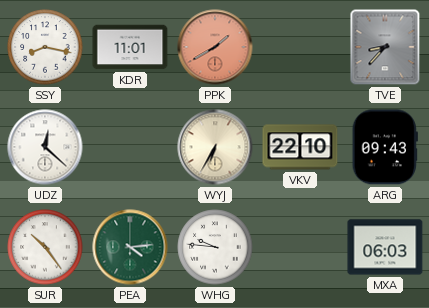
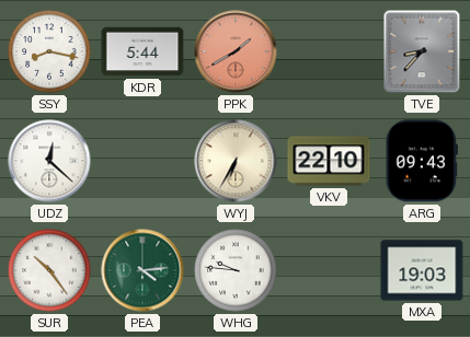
KDR: 11:01 -> 5:44 (142, 51)
MXA: 06:03 -> 19:03 (422, 270)
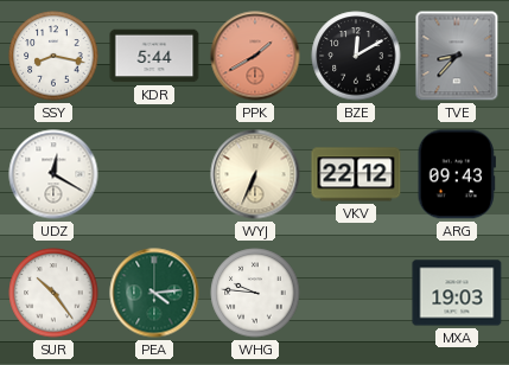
BZE: none -> 12:10 (356, 56)
UDZ: 12:22 -> 12:20 (53, 174)
WYJ: 6:35 -> 6:34 (255, 174)
VKV: 22:10 -> 22:12 (356, 174)
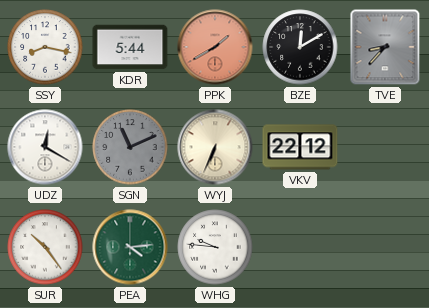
SGN: none -> 11:11 (130, 147)
ARG: 09:43 -> none (457, 174)
MXA: 19:03 -> none (457, 293)
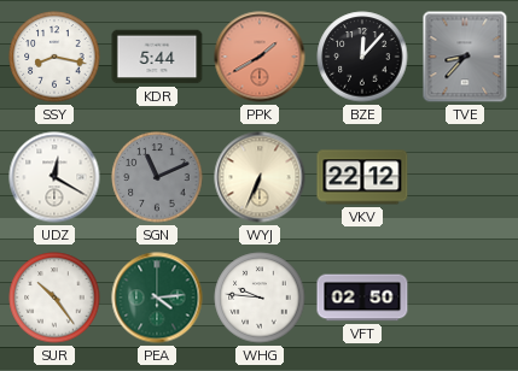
BZE: 12:10 -> 12:07 (362, 57)
VFT: none -> 02:50 (362, 298)
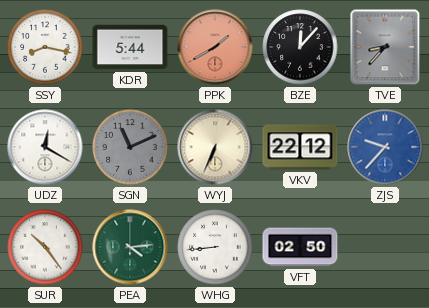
ZJS: none -> 9:37 (385, 147)
WHG: 9:46 -> 8:44 (215, 247)
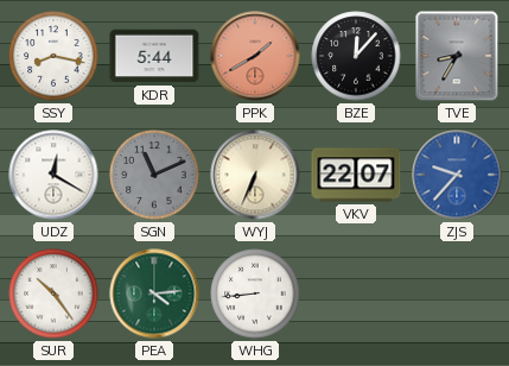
TVE: 8:37 -> 8:35 (457, 56)
VKV: 22:12 -> 22:07 (356, 175)
VFT: 02:50 -> none (300, 247)
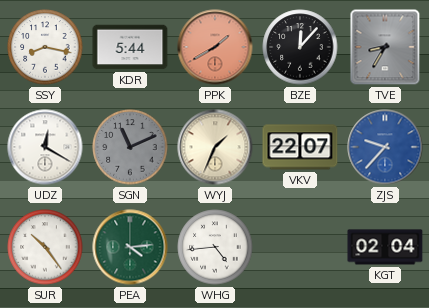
WYJ: 6:34 -> 1:34 (215, 147)
WHG: 8:44 -> 4:44 (215, 247)
KGT: none -> 02:04 (385, 247)
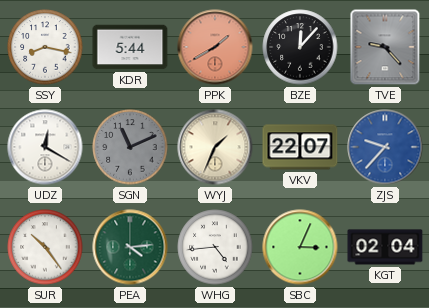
TVE: 8:35 -> 9:23 (385, 47)
SBC: none -> 3:04 (300, 247)
